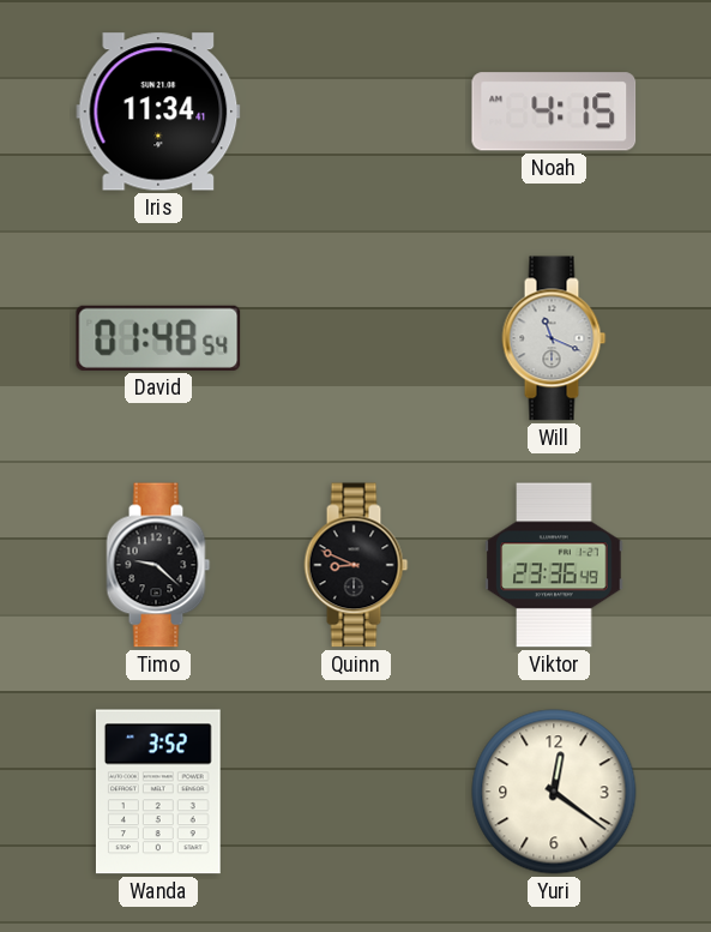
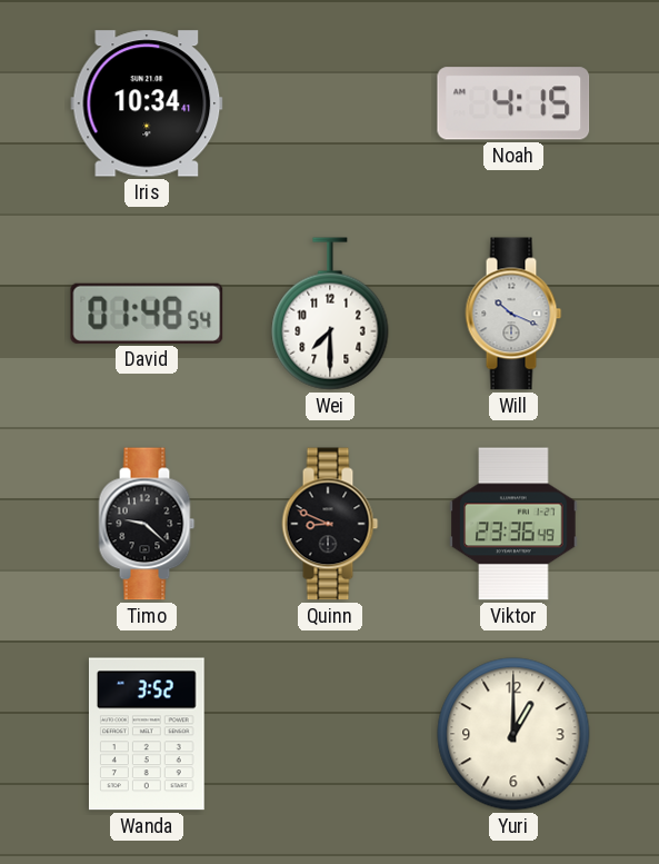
Iris: 11:34 -> 10:34 (147, 103)
Wei: none -> 7:30 (330, 314)
Will: 11:19 -> 10:19 (513, 314)
Yuri: 12:21 -> 1:00 (513, 734)
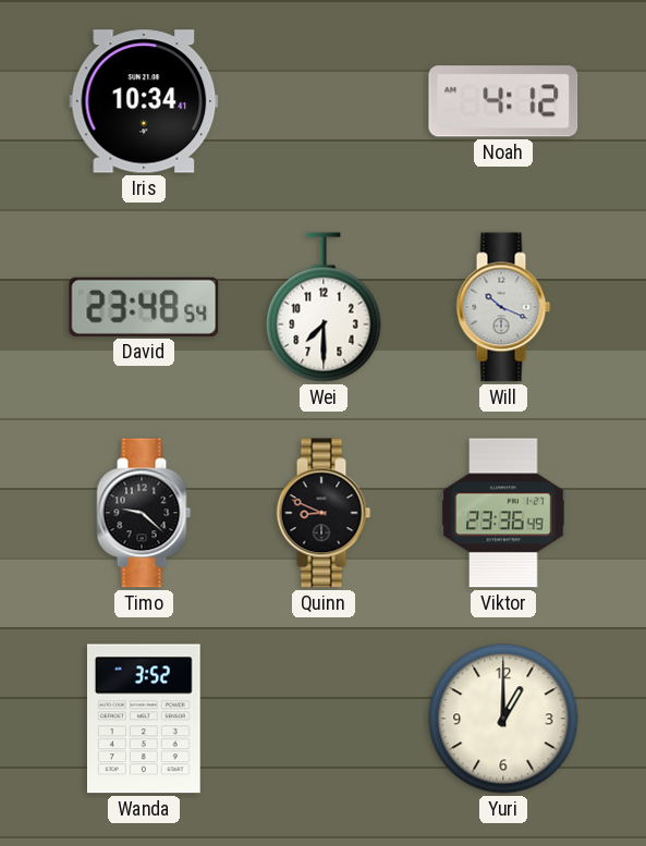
Noah: 4:15 -> 4:12 (503, 101)
David: 01:48 -> 23:48 (144, 307)
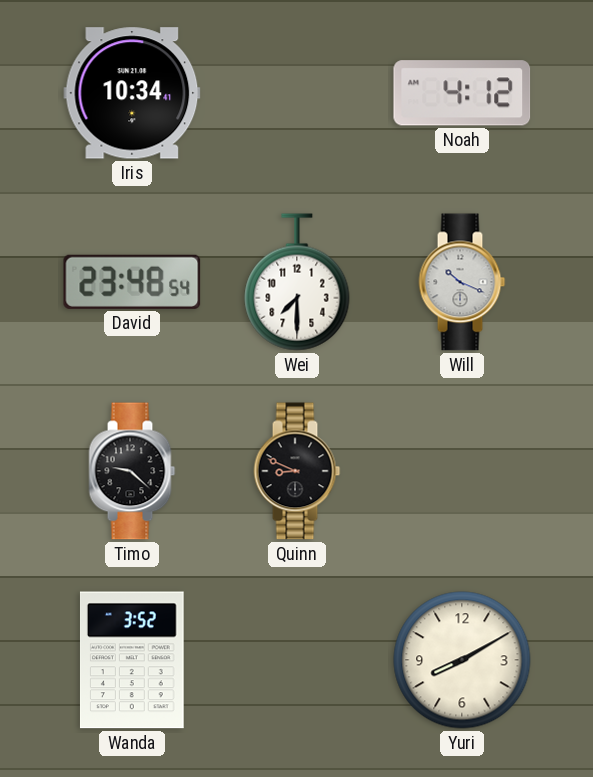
Viktor: 23:36 -> none (503, 513)
Yuri: 1:00 -> 8:10 (462, 660)
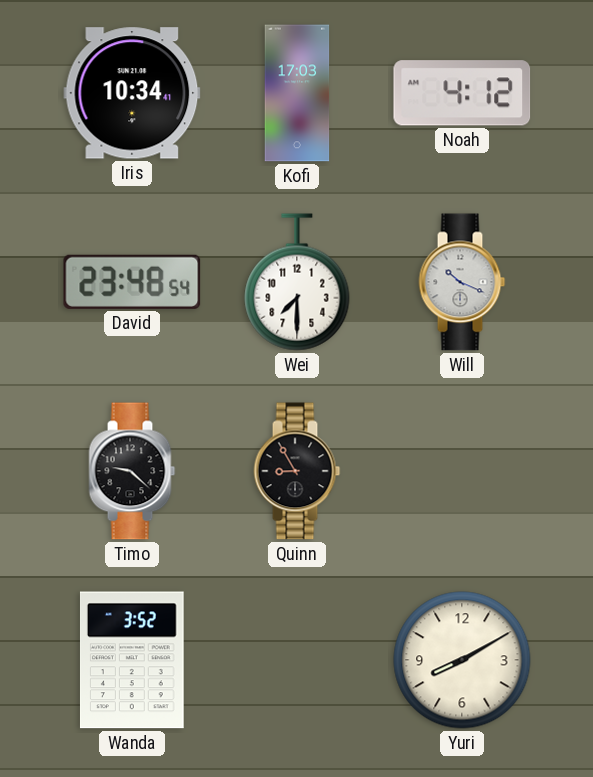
Kofi: none -> 17:03 (297, 93)
Quinn: 8:49 -> 8:55 (297, 471)
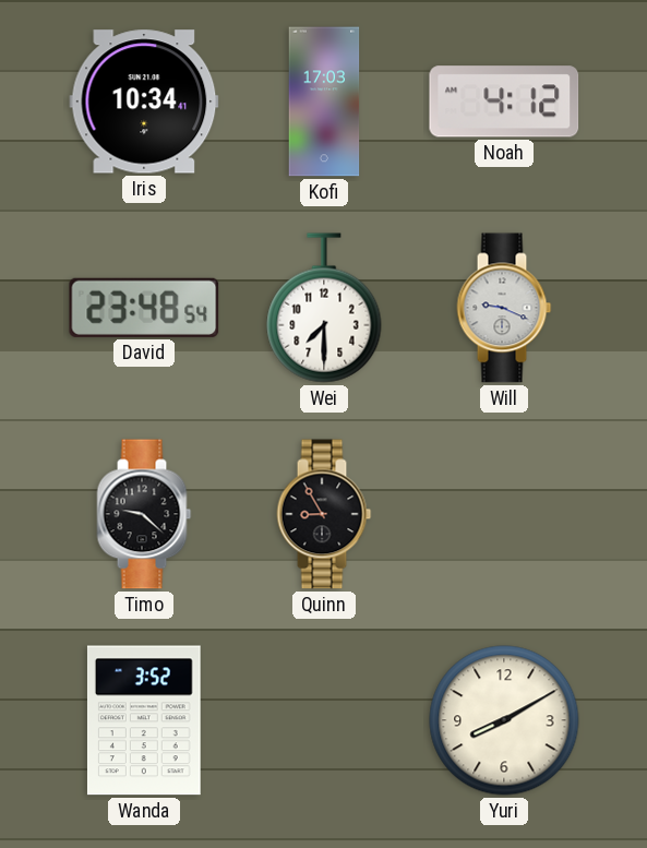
Will: 10:19 -> 9:19 (504, 308)
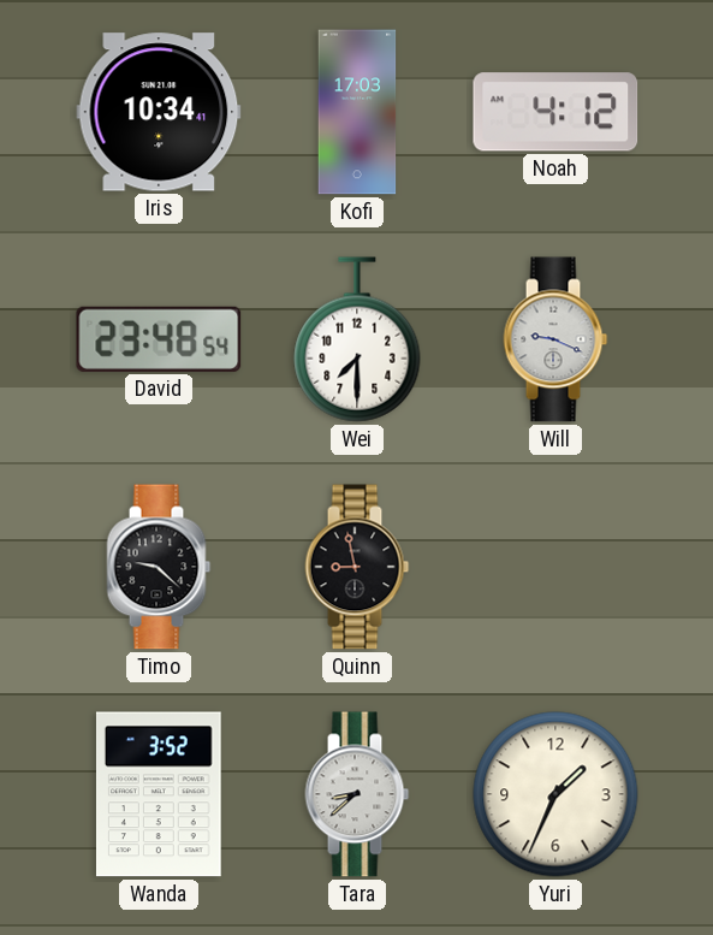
Quinn: 8:55 -> 8:58 (357, 567)
Tara: none -> 8:38 (357, 794)
Yuri: 8:10 -> 1:34 (555, 794)
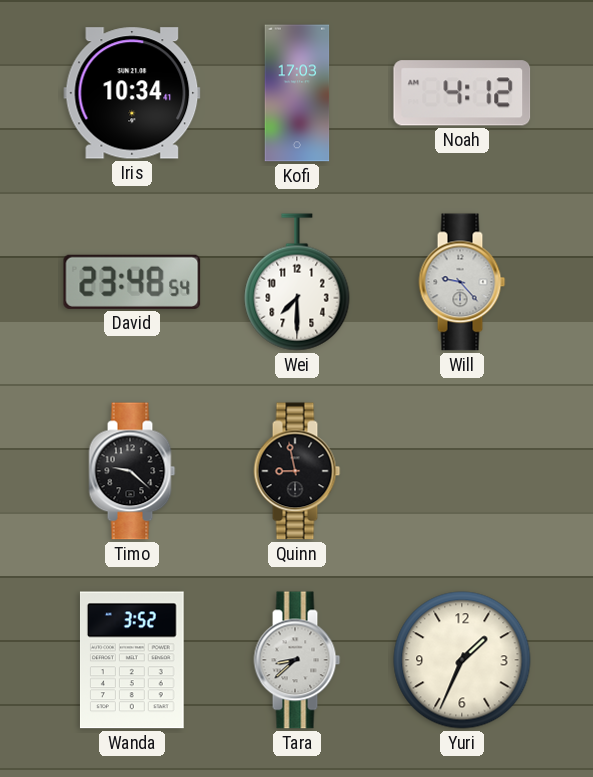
Will: 9:19 -> 9:23 (462, 282)
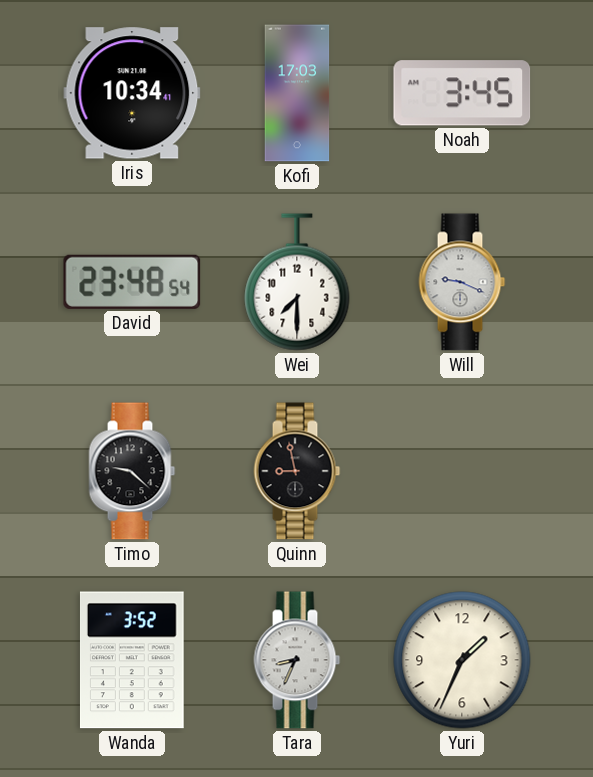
Noah: 4:12 -> 3:45 (462, 93)
Will: 9:23 -> 9:19 (462, 282)
Tara: 8:38 -> 8:34 (297, 660)
